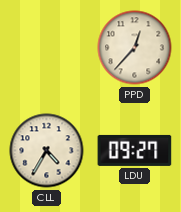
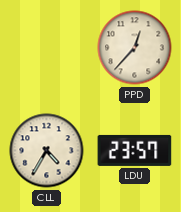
LDU: 09:27 -> 23:57 (135, 150)
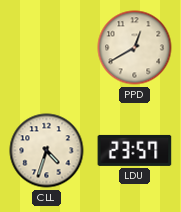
PPD: 12:37 -> 12:40 (135, 48)
CLL: 4:35 -> 4:33 (47, 151)
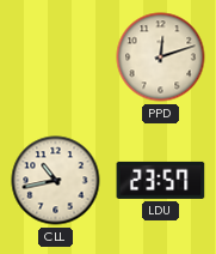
PPD: 12:40 -> 12:12 (161, 58)
CLL: 4:33 -> 10:43 (56, 181)
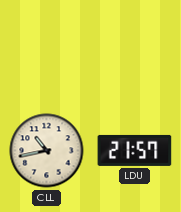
PPD: 12:12 -> none (161, 58)
LDU: 23:57 -> 21:57 (135, 150)
